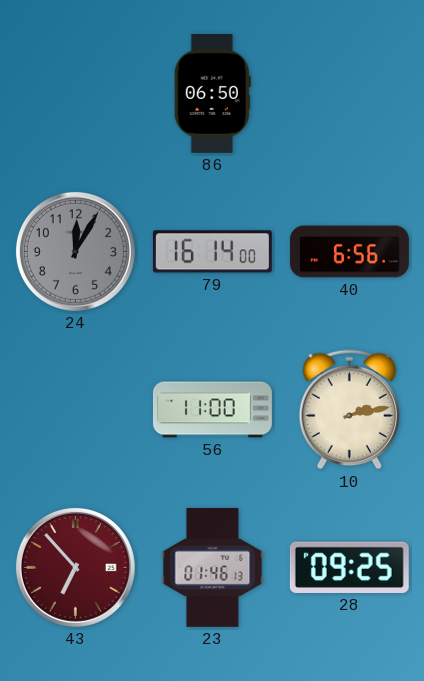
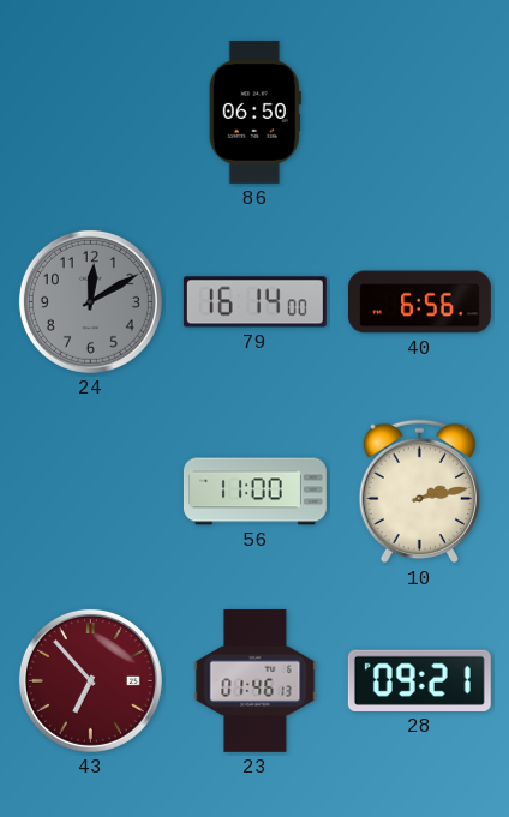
24: 12:05 -> 12:10 (90, 301)
28: 09:25 -> 09:21 (419, 680)
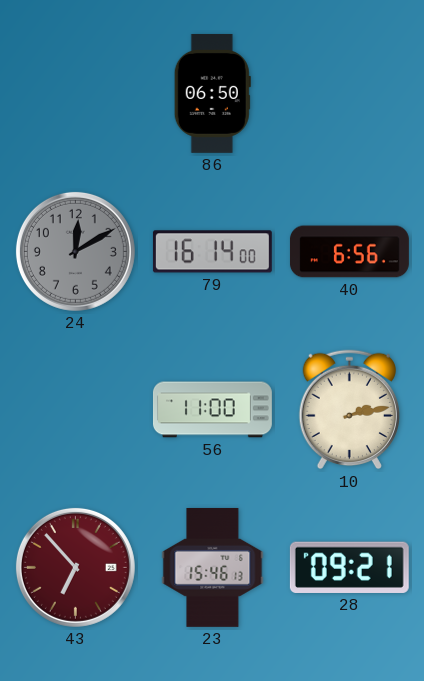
23: 01:46 -> 15:46 (213, 567)
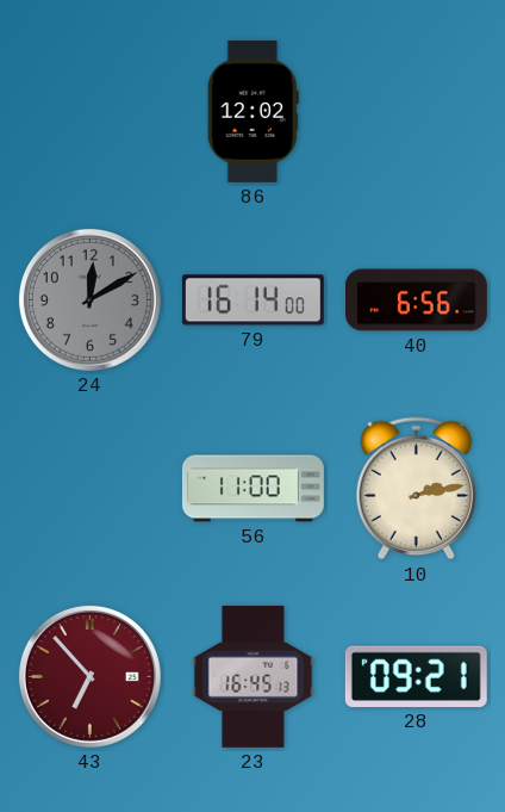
86: 06:50 -> 12:02 (253, 111)
23: 15:46 -> 16:45 (254, 676)
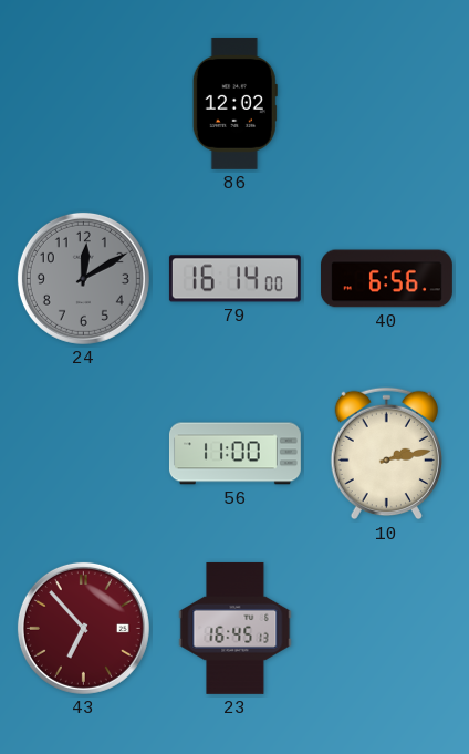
28: 09:21 -> none (416, 676)
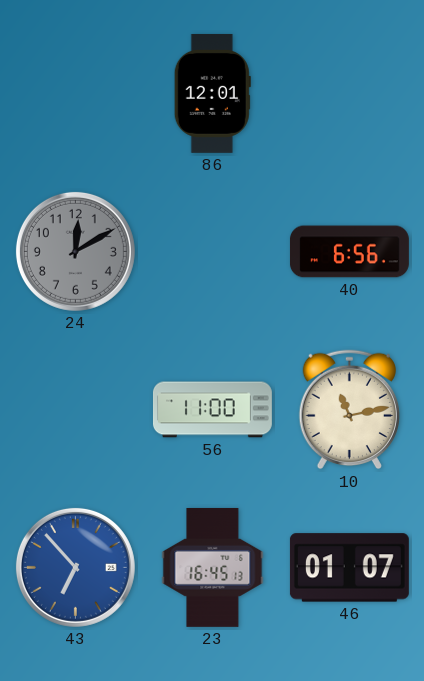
86: 12:02 -> 12:01 (212, 93)
79: 16:14 -> none (234, 279)
10: 2:13 -> 11:13 (349, 410)
43 dial: burgundy -> blue (75, 567)
46: none -> 01:07 (349, 568)
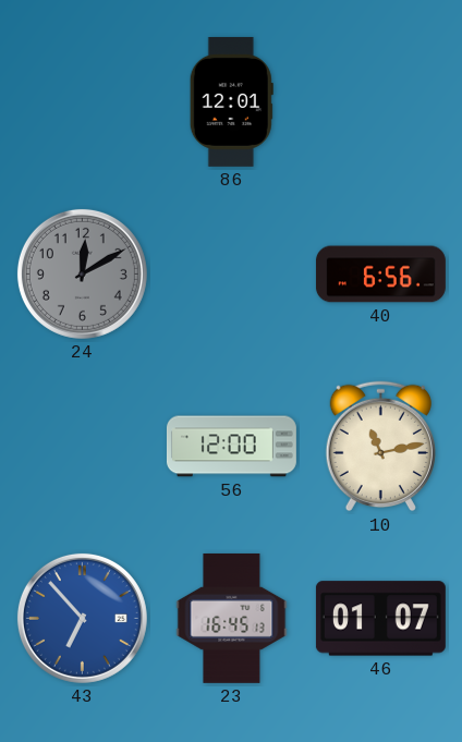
56: 11:00 -> 12:00 (231, 447)
